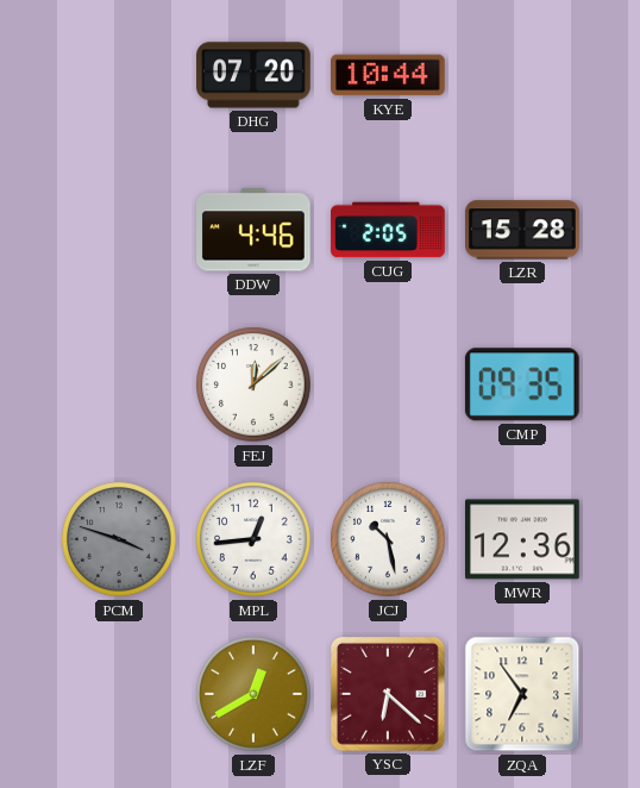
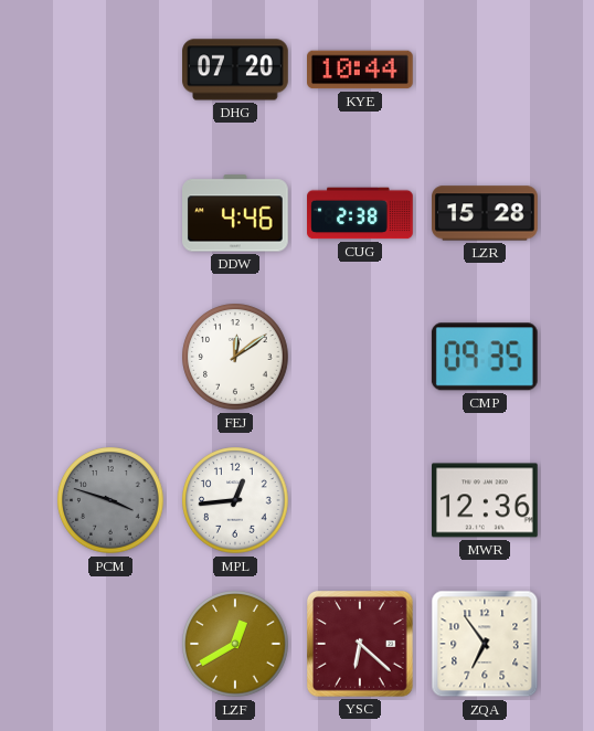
CUG: 2:05 -> 2:38 (360, 213)
FEJ: 12:08 -> 12:09 (235, 357)
JCJ: 10:28 -> none (388, 539)
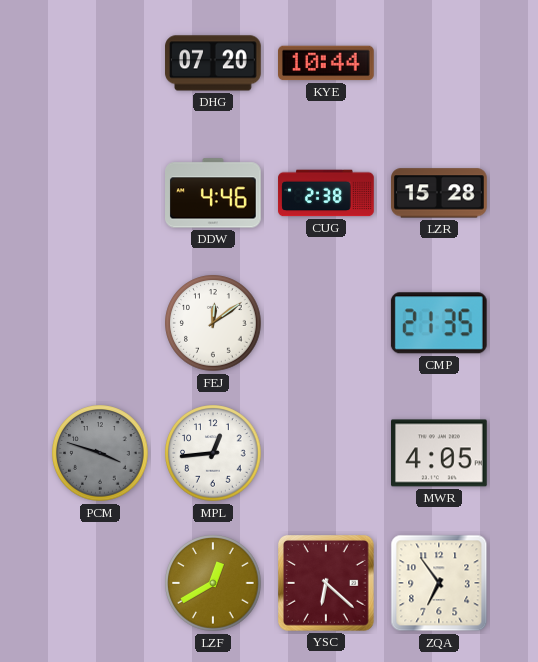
CMP: 09:35 -> 21:35 (439, 323)
MWR: 12:36 -> 4:05 (440, 453)
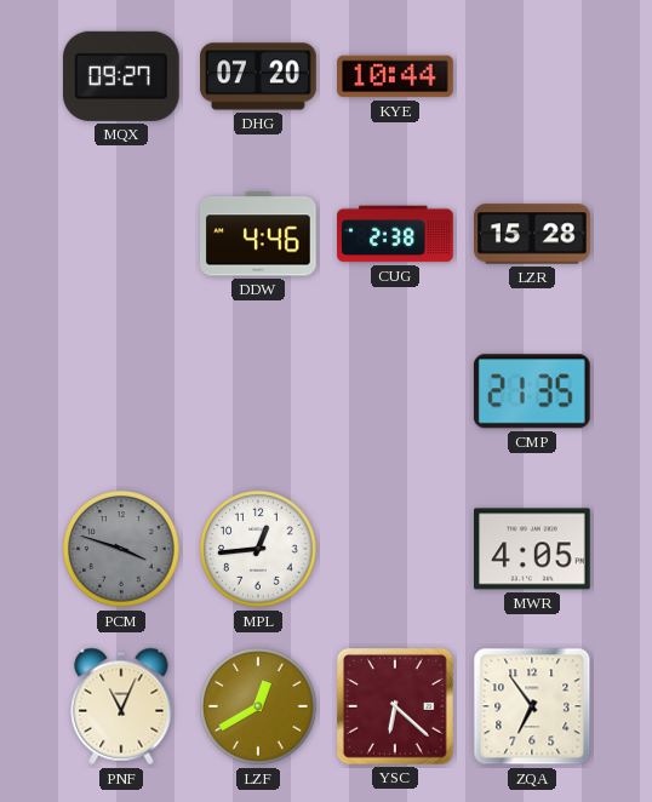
MQX: none -> 09:27 (121, 76)
FEJ: 12:09 -> none (213, 323)
PNF: none -> 11:04 (121, 706)
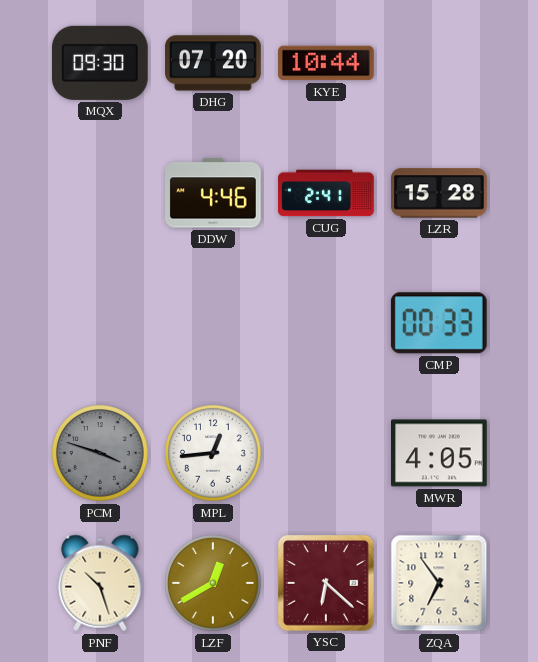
MQX: 09:27 -> 09:30 (100, 63)
CUG: 2:38 -> 2:41 (326, 193)
CMP: 21:35 -> 00:33 (439, 323)
PNF: 11:04 -> 10:27 (100, 583)
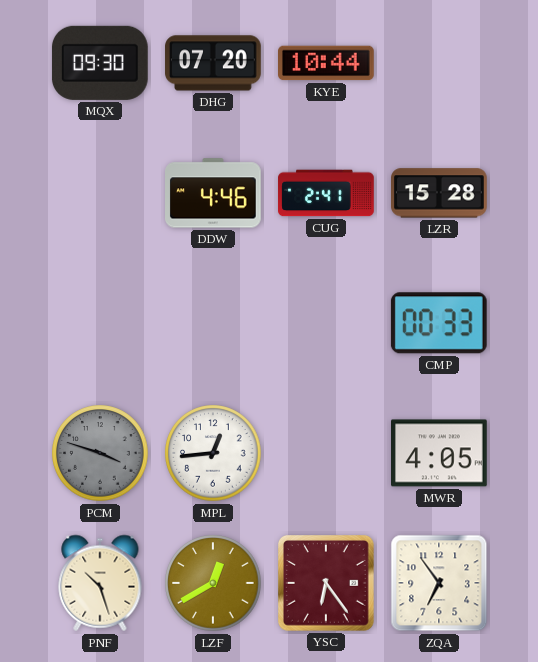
YSC: 6:22 -> 6:24 (327, 584)
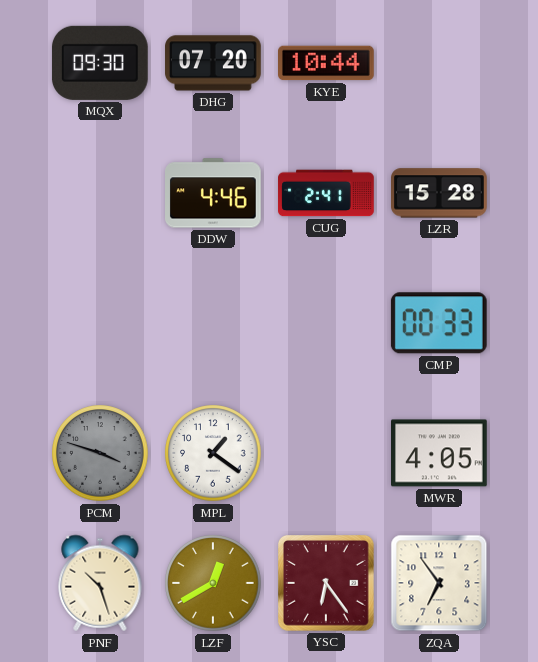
MPL: 12:44 -> 1:21 (213, 453)
